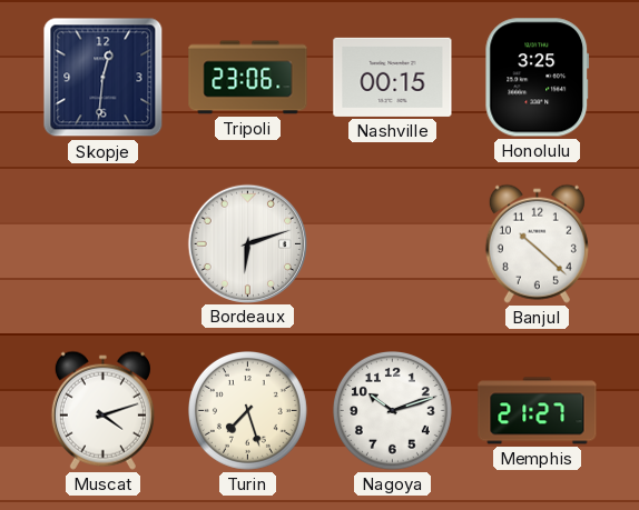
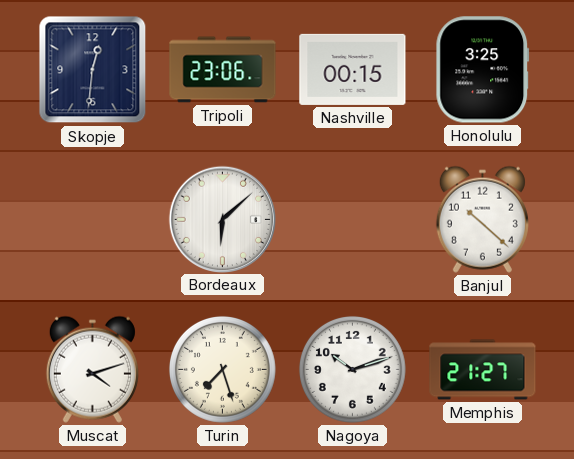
Bordeaux: 6:12 -> 6:08 (222, 219)
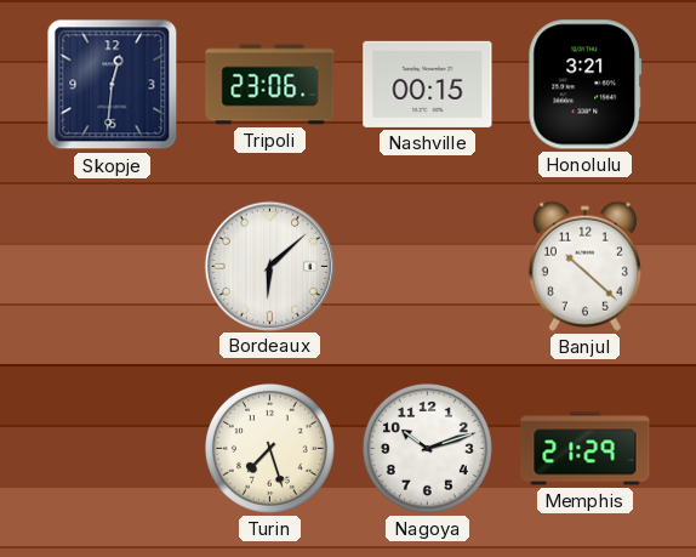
Honolulu: 3:25 -> 3:21 (586, 85)
Muscat: 4:12 -> none (92, 369)
Memphis: 21:27 -> 21:29 (586, 449)
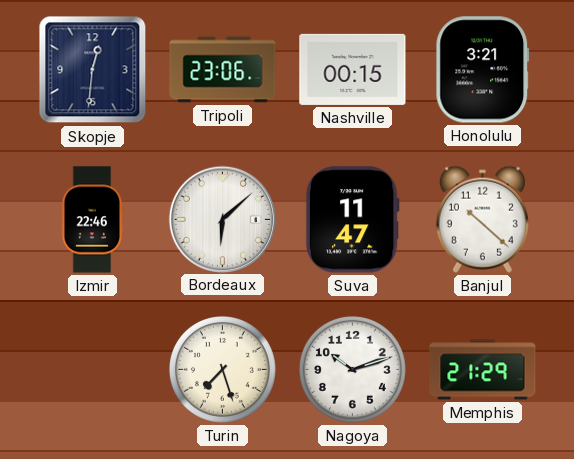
Izmir: none -> 22:46 (92, 220)
Suva: none -> 11:47 (352, 220)
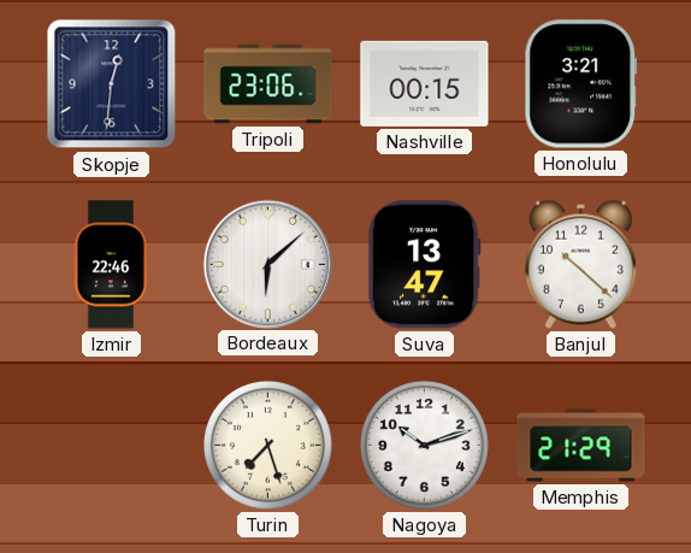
Suva: 11:47 -> 13:47 (424, 265)
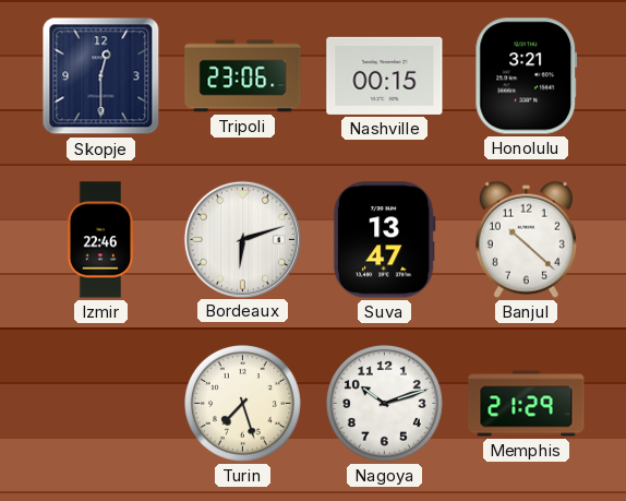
Skopje: 12:31 -> 12:30 (101, 76)
Bordeaux: 6:08 -> 6:12 (242, 239)
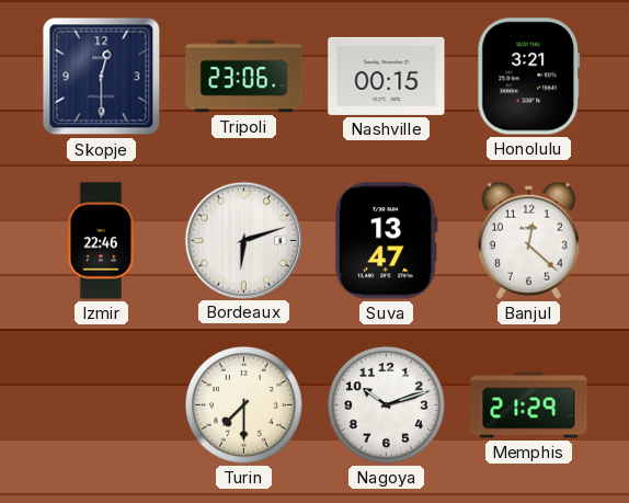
Banjul: 10:22 -> 12:22 (528, 240)
Turin: 7:27 -> 7:30 (243, 404)
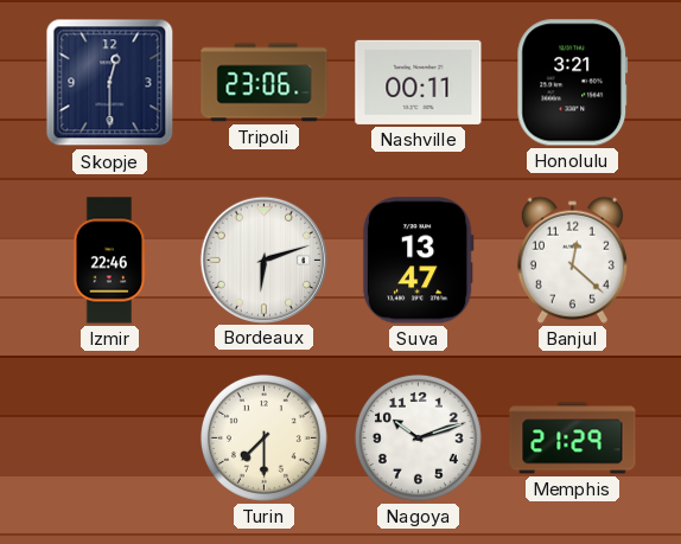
Nashville: 00:15 -> 00:11 (419, 82)
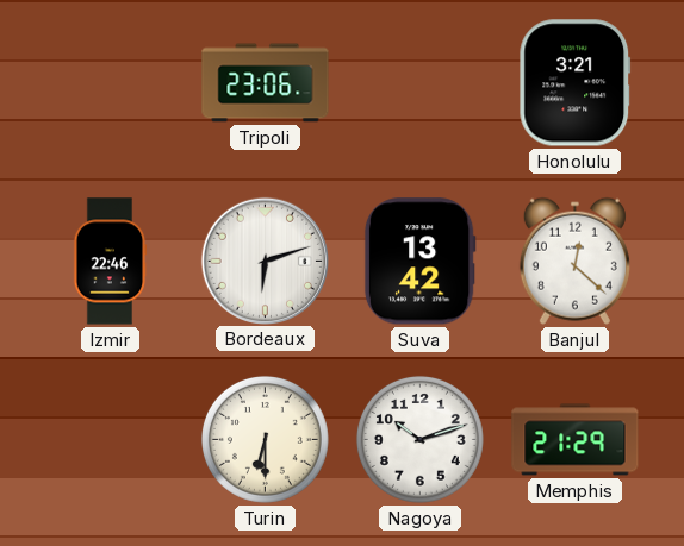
Skopje: 12:30 -> none (110, 83)
Nashville: 00:11 -> none (419, 82)
Suva: 13:47 -> 13:42 (419, 262)
Turin: 7:30 -> 6:30 (265, 439)
